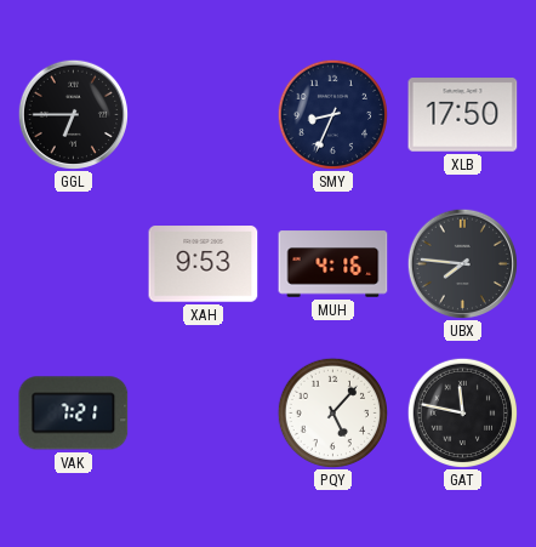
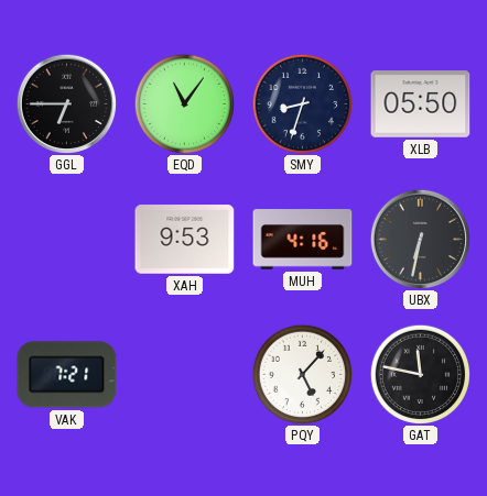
EQD: none -> 11:06 (184, 103)
SMY: 8:34 -> 8:33 (302, 103)
XLB: 17:50 -> 05:50 (421, 104)
UBX: 7:46 -> 6:32 (421, 239)
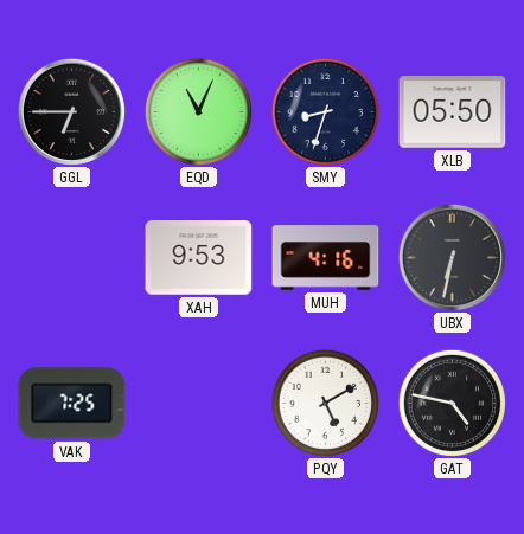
EQD: 11:06 -> 11:04 (198, 111)
VAK: 7:21 -> 7:25 (72, 404)
PQY: 5:07 -> 5:10 (325, 403)
GAT: 11:47 -> 4:47 (452, 403)
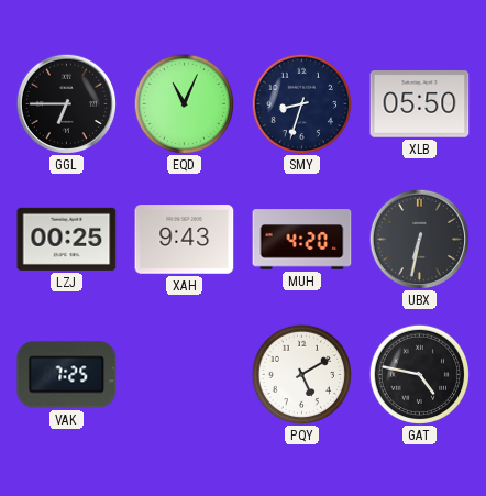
LZJ: none -> 00:25 (67, 239)
XAH: 9:53 -> 9:43 (185, 240)
MUH: 4:16 -> 4:20 (302, 240)
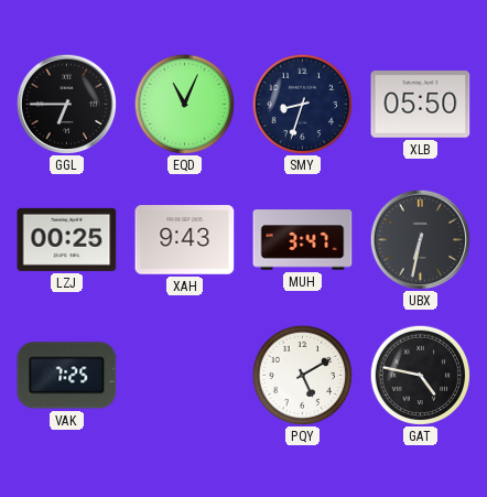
MUH: 4:20 -> 3:47 (303, 240)
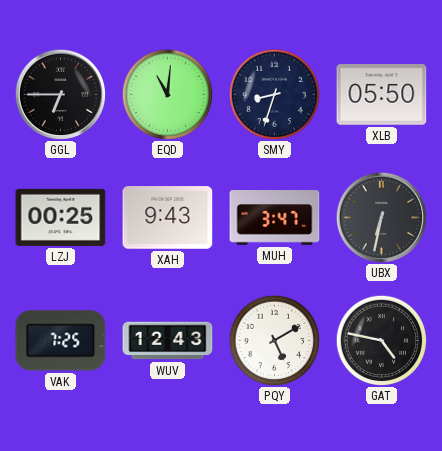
EQD: 11:04 -> 11:01 (167, 94)
WUV: none -> 12:43 (168, 341)
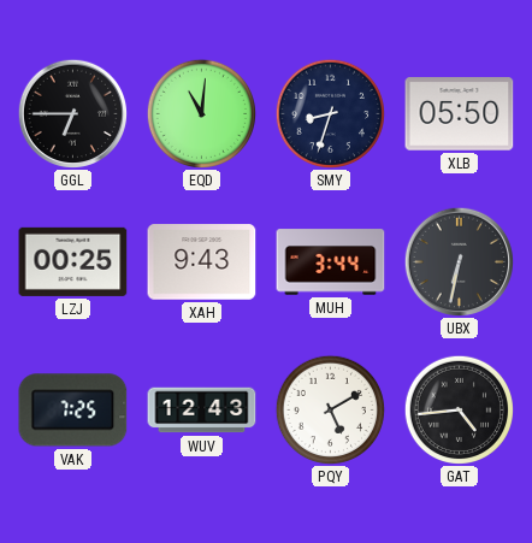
MUH: 3:47 -> 3:44 (331, 262)
GAT: 4:47 -> 4:44 (459, 409)
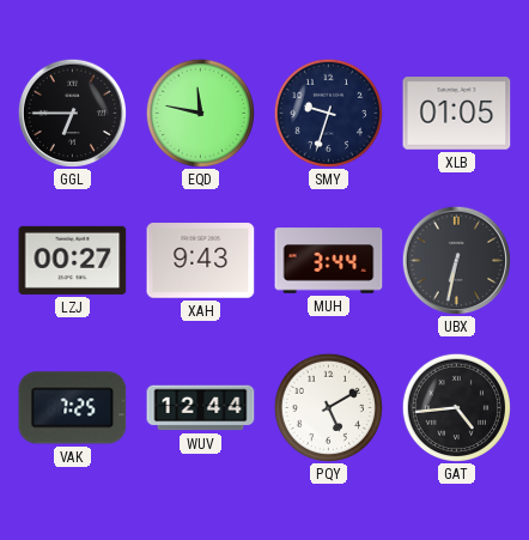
EQD: 11:01 -> 11:47 (200, 113)
SMY: 8:33 -> 9:33 (328, 113)
XLB: 05:50 -> 01:05 (457, 114)
LZJ: 00:25 -> 00:27 (73, 260)
WUV: 12:43 -> 12:44 (201, 408)
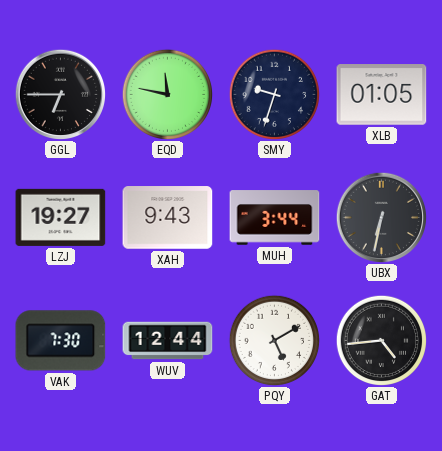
LZJ: 00:27 -> 19:27 (61, 217)
VAK: 7:25 -> 7:30 (61, 341)
